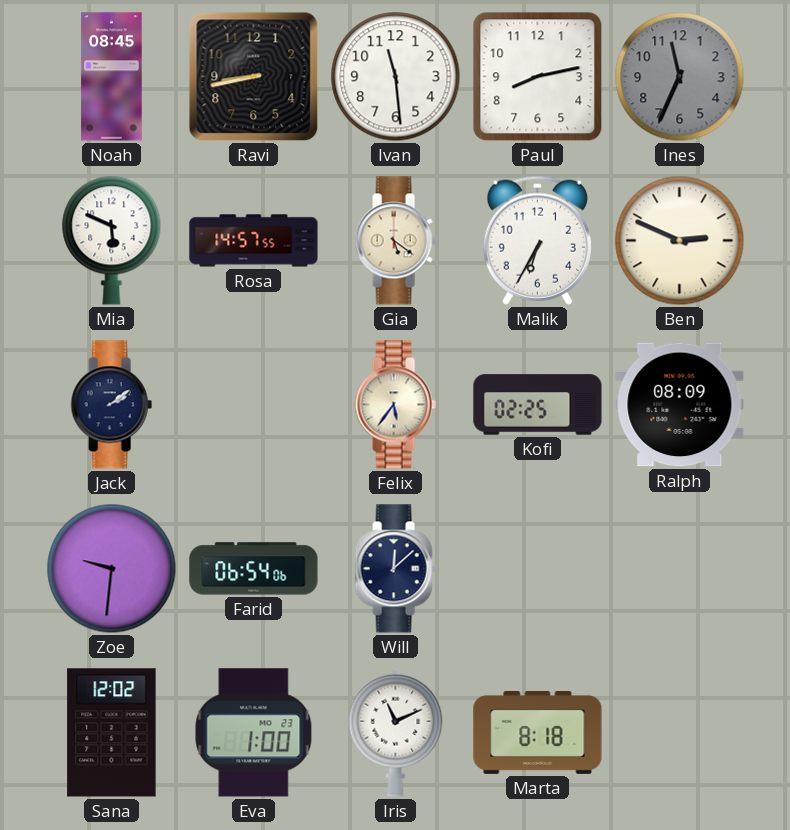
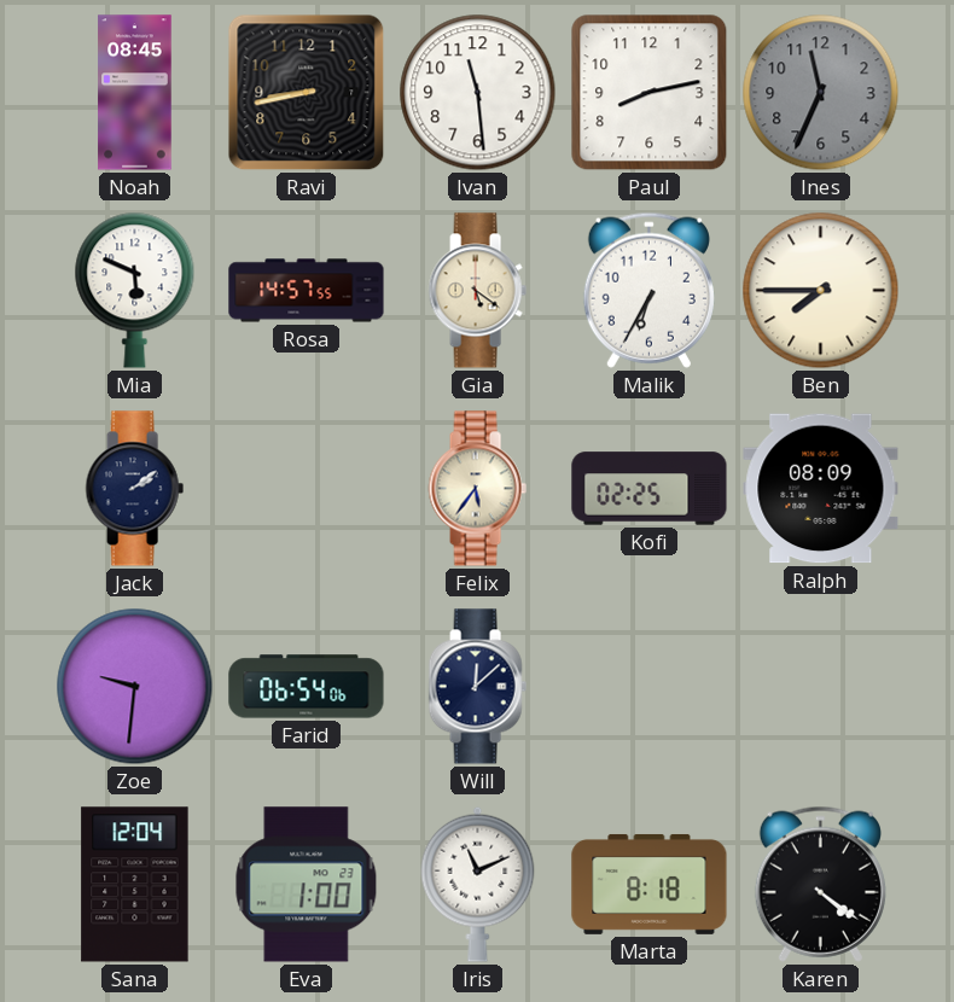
Ben: 2:49 -> 7:45 (821, 291)
Sana: 12:02 -> 12:04 (135, 885)
Karen: none -> 4:21 (820, 884)
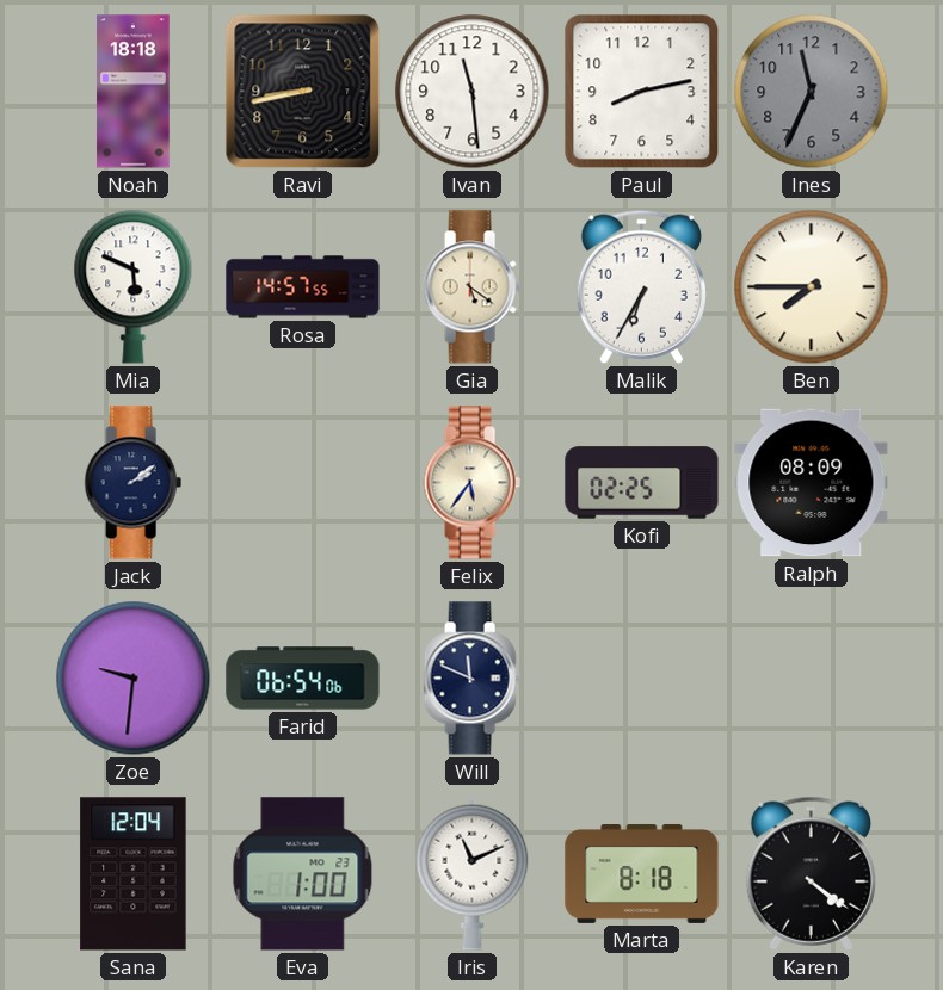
Noah: 08:45 -> 18:18 (134, 92)
Will: 12:08 -> 11:49 (471, 679)
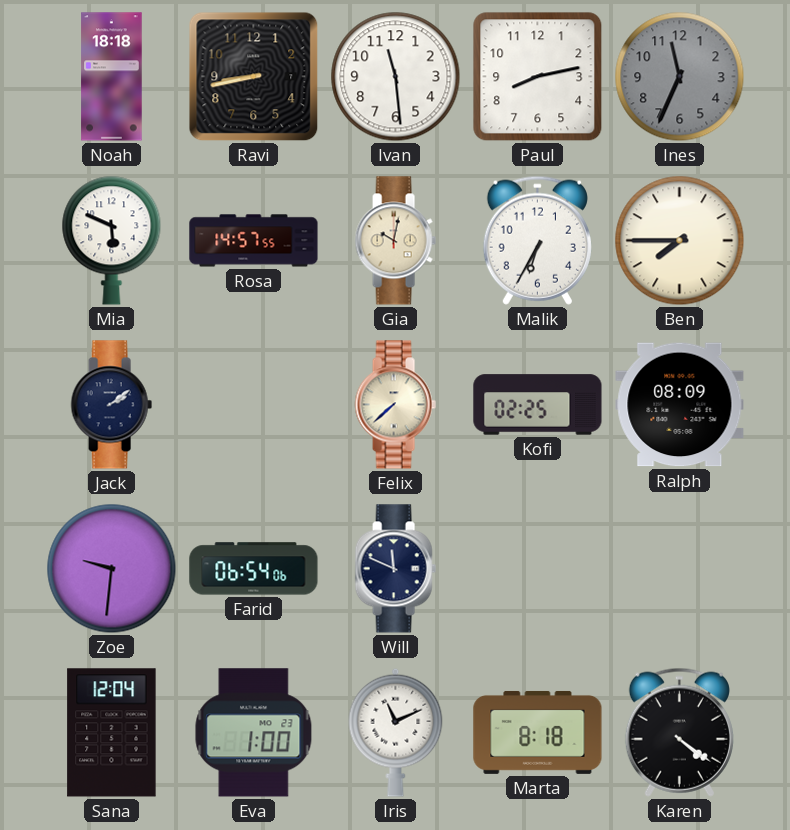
Gia: 5:21 -> 10:02 (395, 241)
Felix: 5:36 -> 7:38 (395, 405)
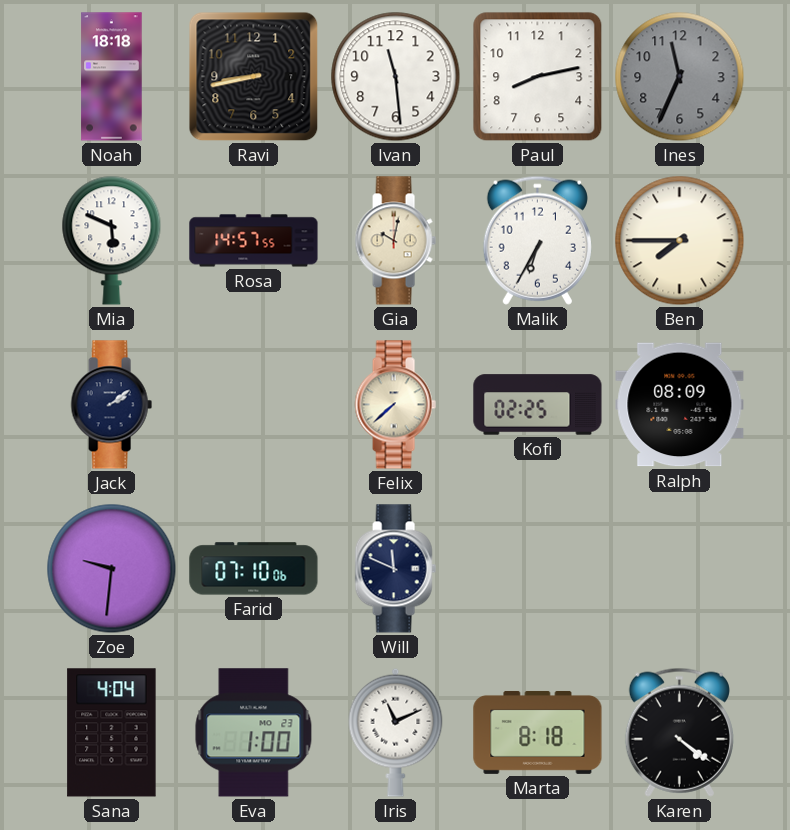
Farid: 06:54 -> 07:10 (254, 569)
Sana: 12:04 -> 4:04 (112, 733)
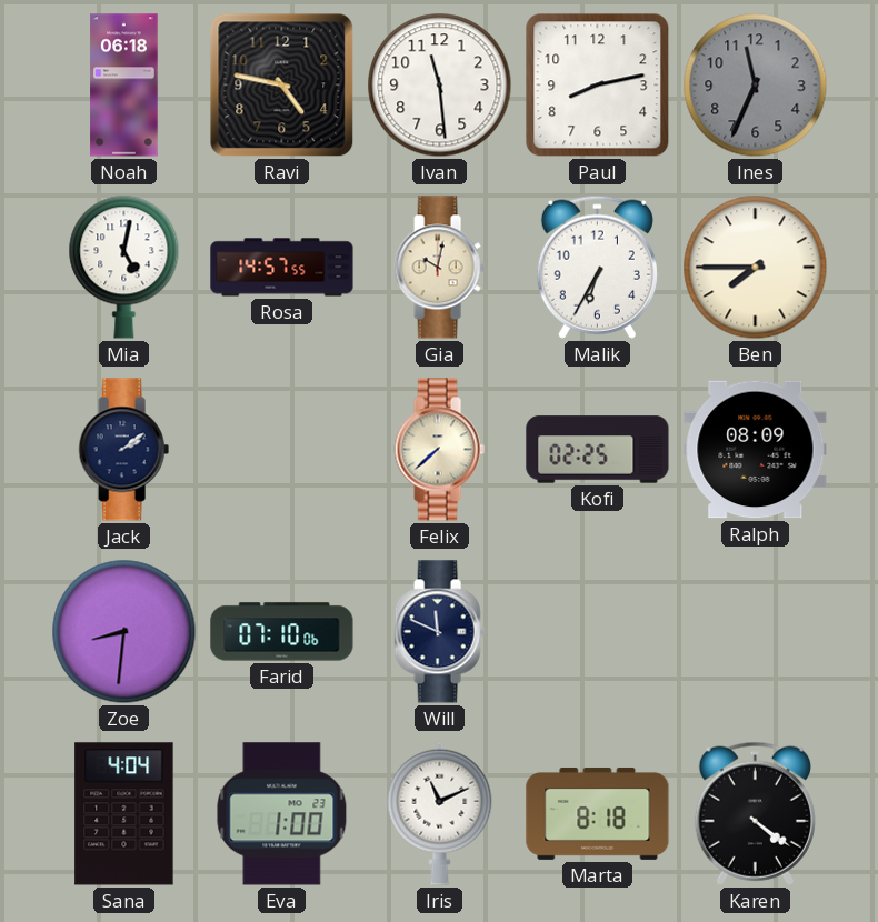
Noah: 18:18 -> 06:18 (124, 86)
Ravi: 8:43 -> 4:47 (282, 86)
Mia: 5:49 -> 5:02 (124, 267)
Zoe: 9:31 -> 8:31 (124, 632)
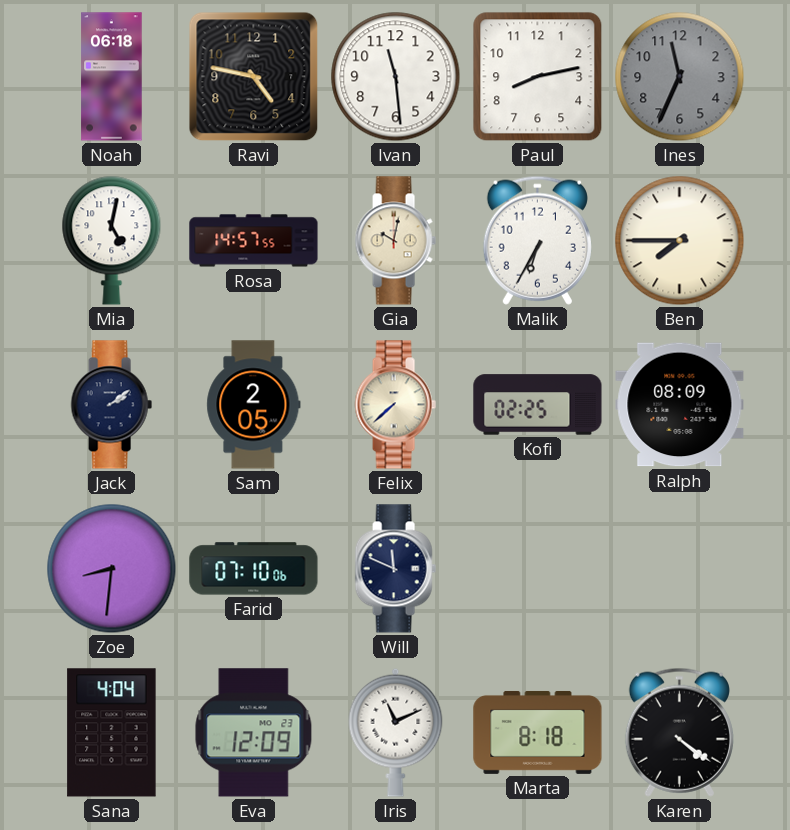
Sam: none -> 2:05 (254, 405)
Eva: 1:00 -> 12:09 (254, 733)
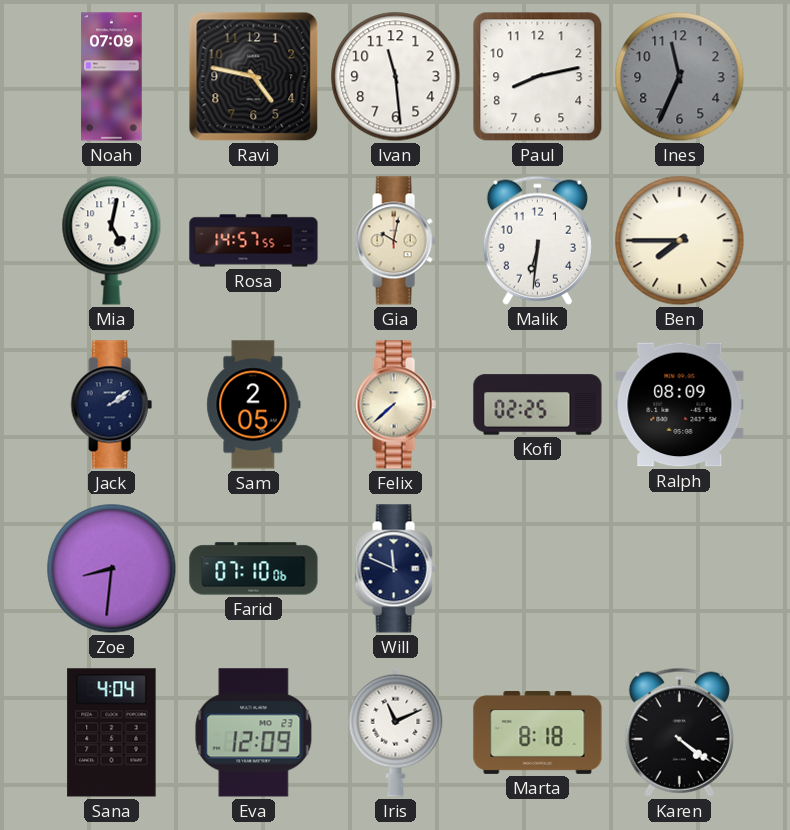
Noah: 06:18 -> 07:09 (112, 77)
Malik: 6:35 -> 6:31 (537, 240)
